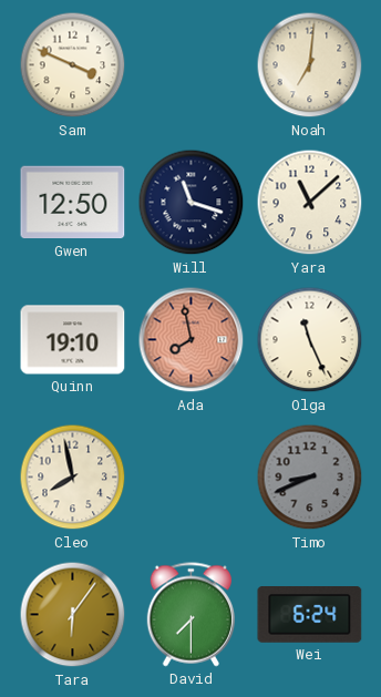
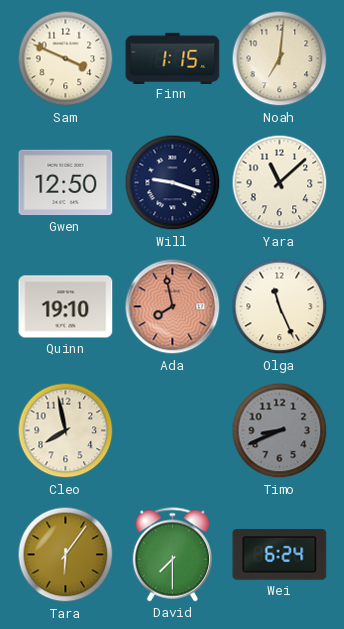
Finn: none -> 1:15 (173, 58)
Will: 11:18 -> 9:18 (173, 183)
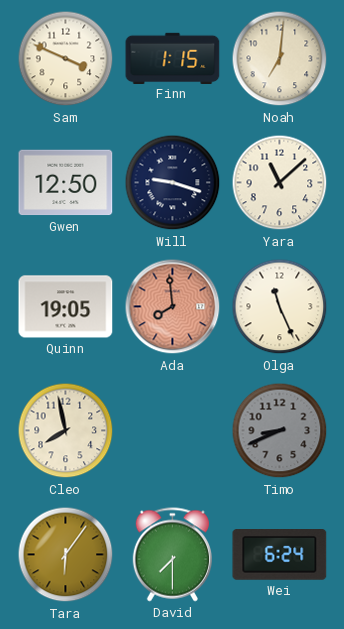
Quinn: 19:10 -> 19:05 (66, 307)
Ada: 7:58 -> 7:59 (173, 307)
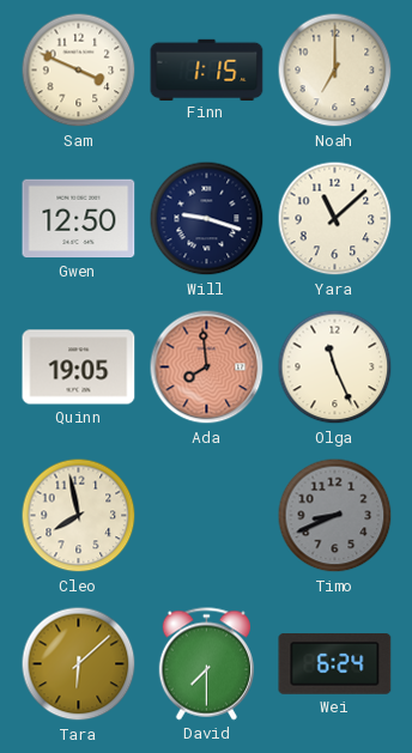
Noah: 7:01 -> 7:00 (335, 71)
Tara: 6:06 -> 6:08 (79, 664)
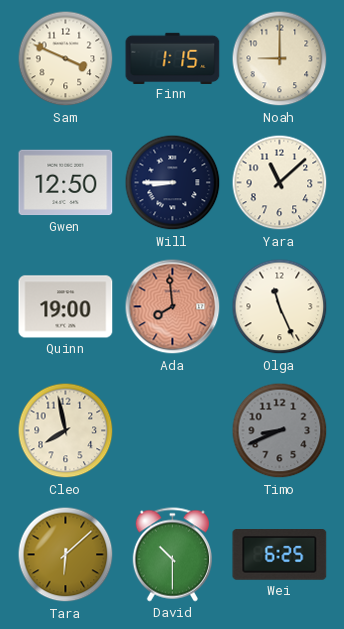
Noah: 7:00 -> 9:00 (280, 59)
Will: 9:18 -> 8:45 (173, 183)
Quinn: 19:05 -> 19:00 (66, 307)
David: 7:30 -> 10:30 (172, 555)
Wei: 6:24 -> 6:25 (280, 555)
